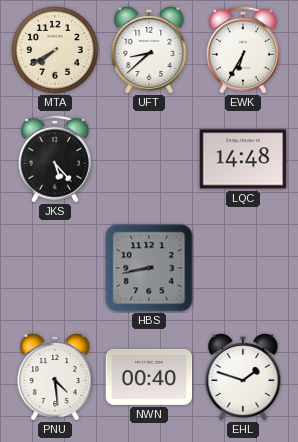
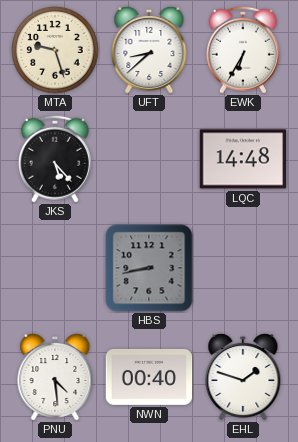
MTA: 7:40 -> 9:27 (55, 50)
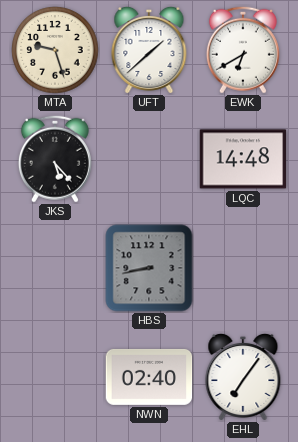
UFT: 8:38 -> 1:38 (149, 50)
EWK: 6:35 -> 6:40 (243, 50)
PNU: 4:29 -> none (55, 377)
NWN: 00:40 -> 02:40 (149, 377)
EHL: 1:48 -> 7:06 (243, 377)
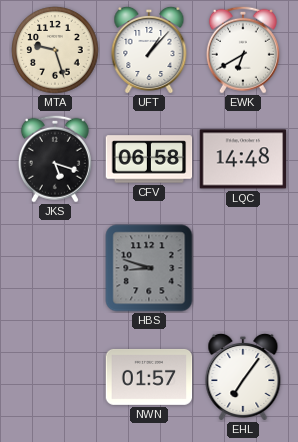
UFT: 1:38 -> 1:07 (149, 50)
JKS: 5:23 -> 5:18 (55, 159)
CFV: none -> 06:58 (149, 159)
HBS: 8:43 -> 8:48 (149, 268)
NWN: 02:40 -> 01:57 (149, 377)
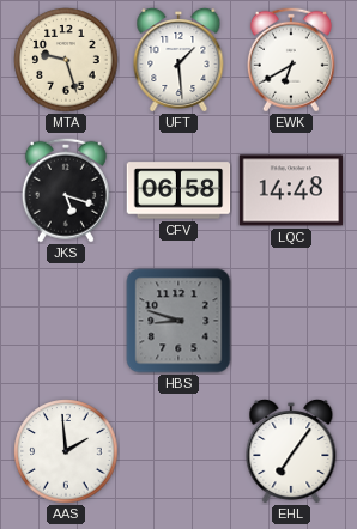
UFT: 1:07 -> 1:29 (179, 60)
AAS: none -> 1:59 (66, 451)
NWN: 01:57 -> none (149, 377)
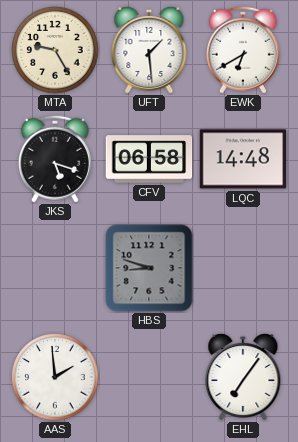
MTA: 9:27 -> 9:25 (55, 50)
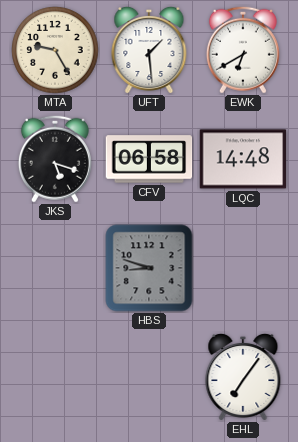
AAS: 1:59 -> none (55, 377)
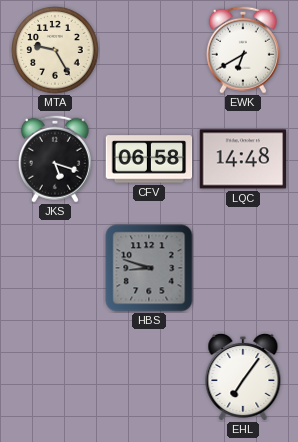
UFT: 1:29 -> none (149, 50)
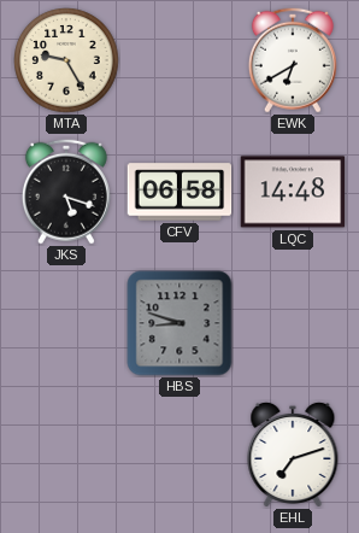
EHL: 7:06 -> 7:12 (293, 455)
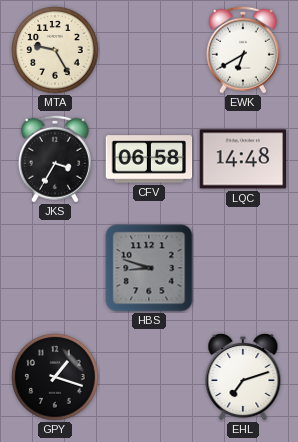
JKS: 5:18 -> 3:35 (55, 159)
GPY: none -> 1:18 (55, 377)
